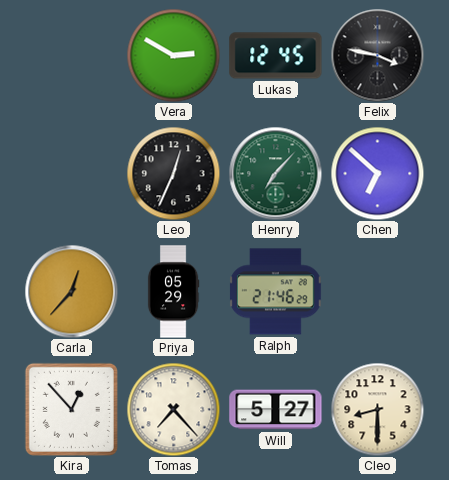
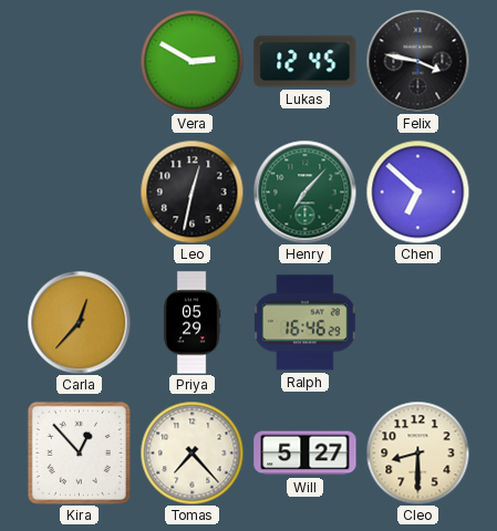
Leo: 12:34 -> 12:32 (191, 191)
Ralph: 21:46 -> 16:46 (306, 323)
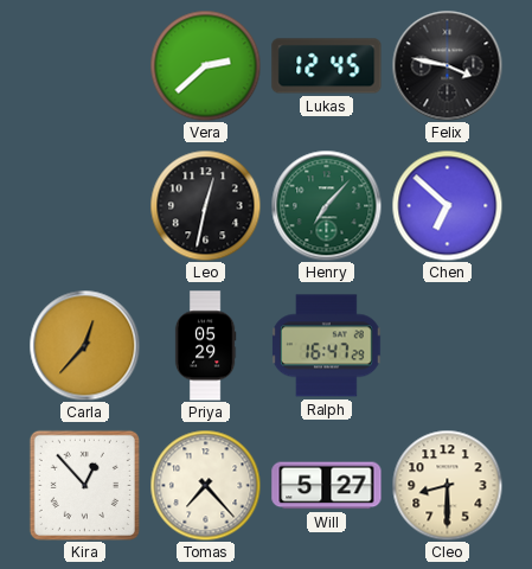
Vera: 2:50 -> 2:38 (205, 65)
Ralph: 16:46 -> 16:47 (327, 346)
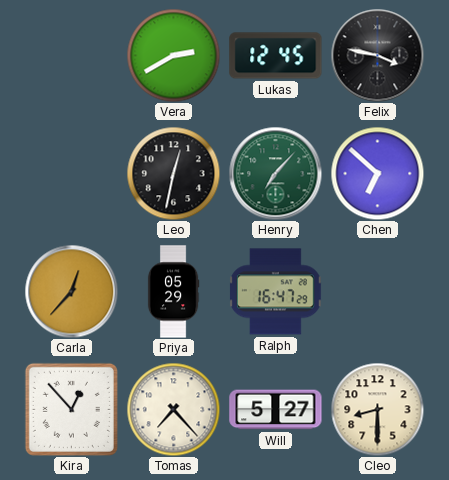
Vera: 2:38 -> 2:40 (173, 55)
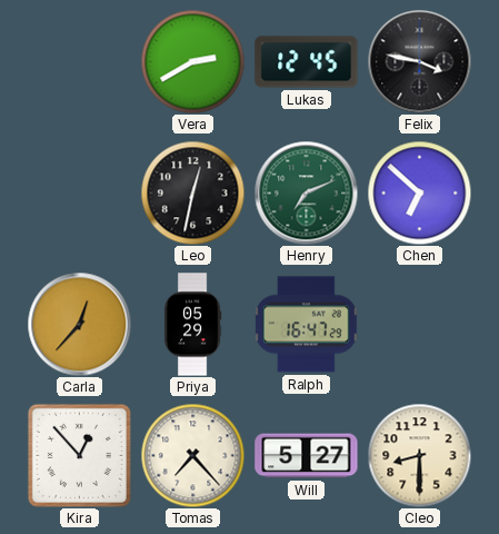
Henry: 7:07 -> 7:11 (306, 192)
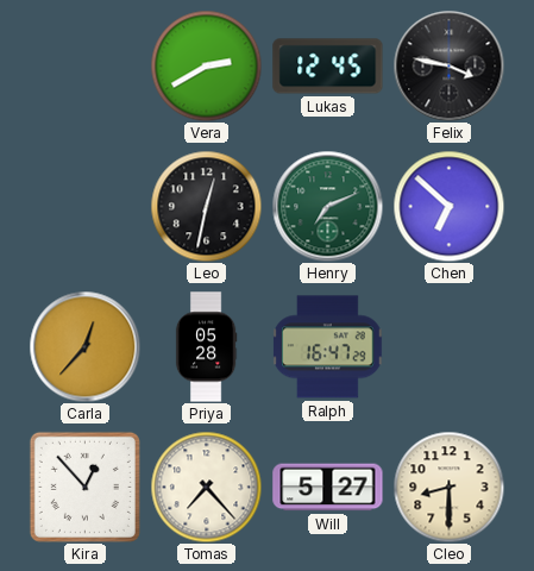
Priya: 05:29 -> 05:28 (206, 347)
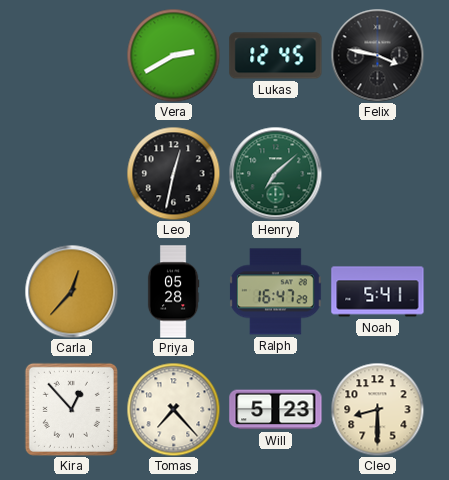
Henry: 7:11 -> 7:08 (275, 173)
Chen: 6:52 -> none (448, 206)
Noah: none -> 5:41 (378, 292)
Will: 5:27 -> 5:23 (276, 410)
